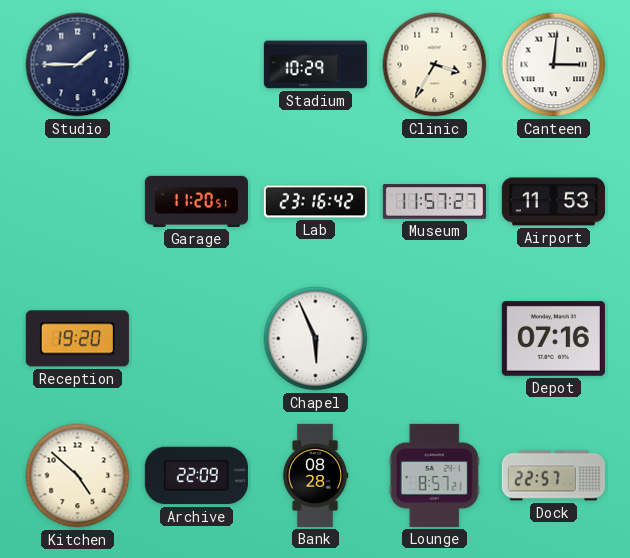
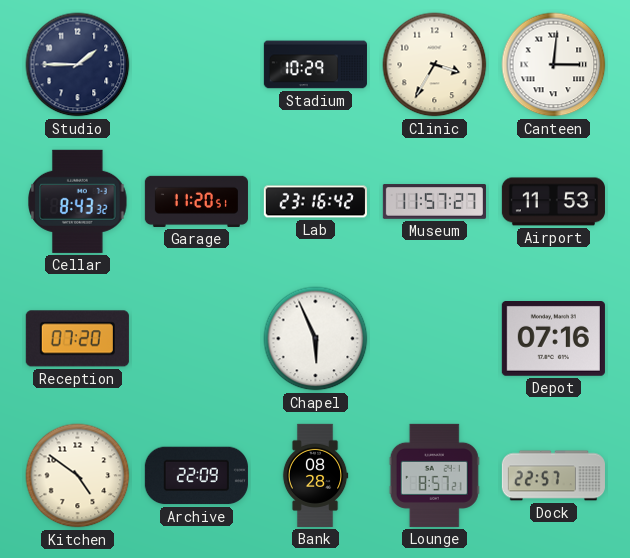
Cellar: none -> 8:43 (78, 201)
Reception: 19:20 -> 07:20 (77, 339)
Kitchen: 4:52 -> 4:51 (78, 476)
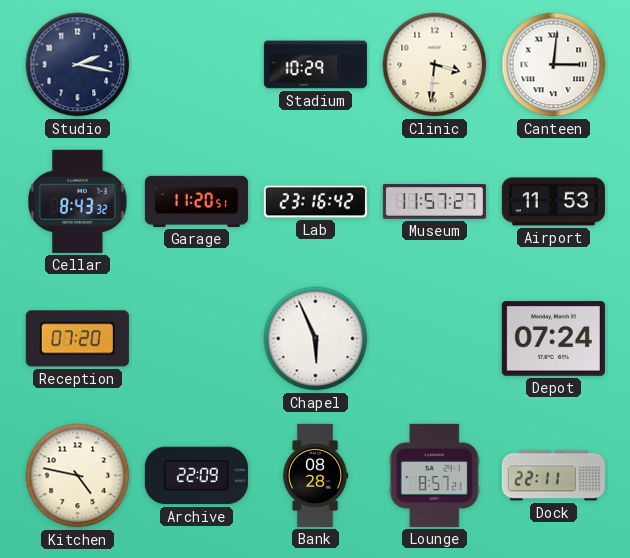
Studio: 1:45 -> 2:17 (78, 65)
Clinic: 3:35 -> 3:31 (435, 65)
Depot: 07:16 -> 07:24 (553, 339)
Kitchen: 4:51 -> 4:47 (78, 476)
Dock: 22:57 -> 22:11 (553, 476)
